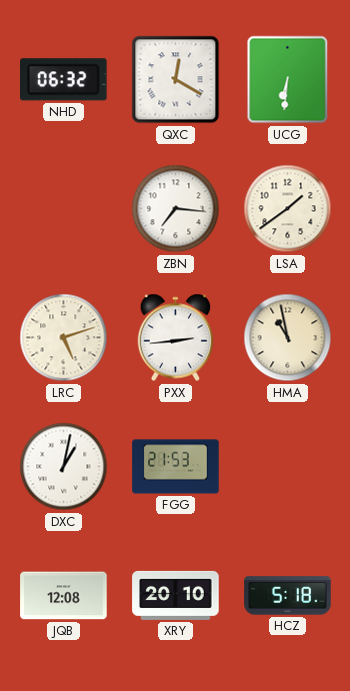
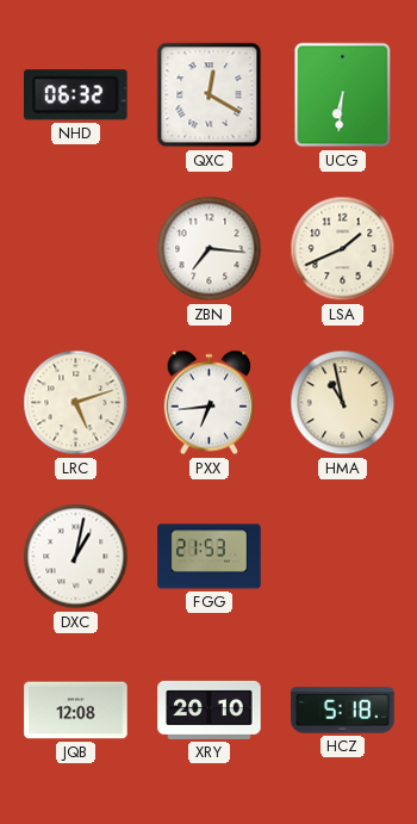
LSA: 1:39 -> 1:41 (343, 249)
PXX: 2:44 -> 6:44 (210, 403)
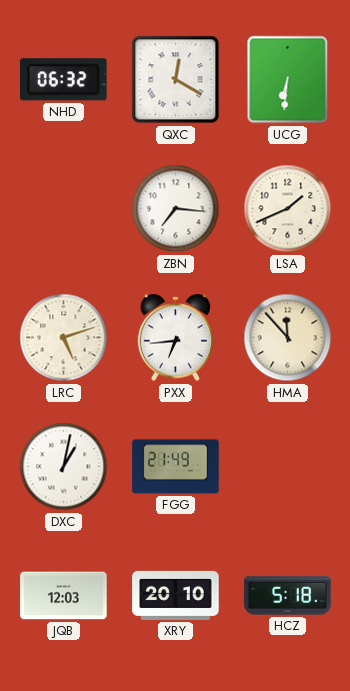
HMA: 10:58 -> 11:53 (288, 338)
FGG: 21:53 -> 21:49 (176, 467)
JQB: 12:08 -> 12:03 (64, 596)
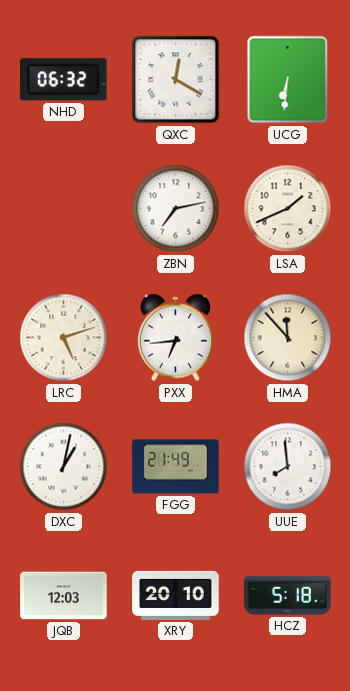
ZBN: 7:16 -> 7:13 (176, 209)
UUE: none -> 7:59 (288, 467)
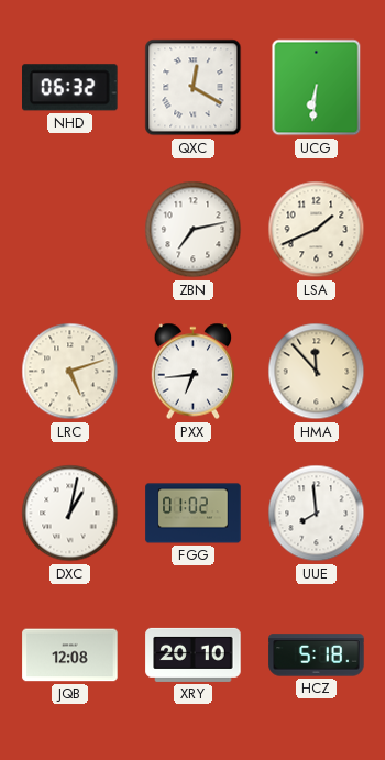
FGG: 21:49 -> 01:02 (194, 514)
JQB: 12:03 -> 12:08 (70, 656)
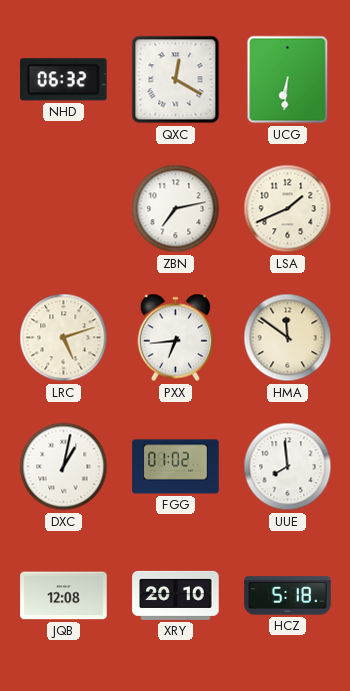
HMA: 11:53 -> 11:51 (288, 338)
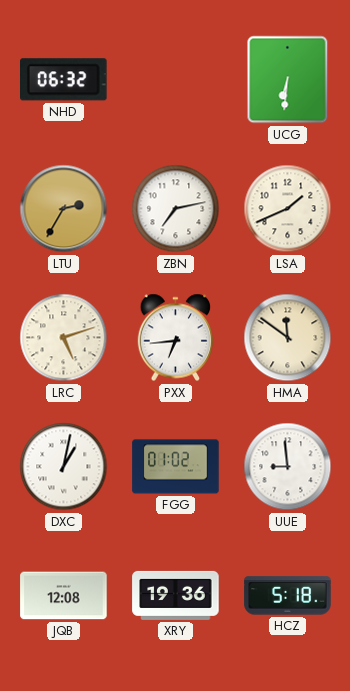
QXC: 12:20 -> none (176, 80)
LTU: none -> 2:35 (64, 209)
UUE: 7:59 -> 8:59 (288, 467)
XRY: 20:10 -> 19:36 (176, 595)
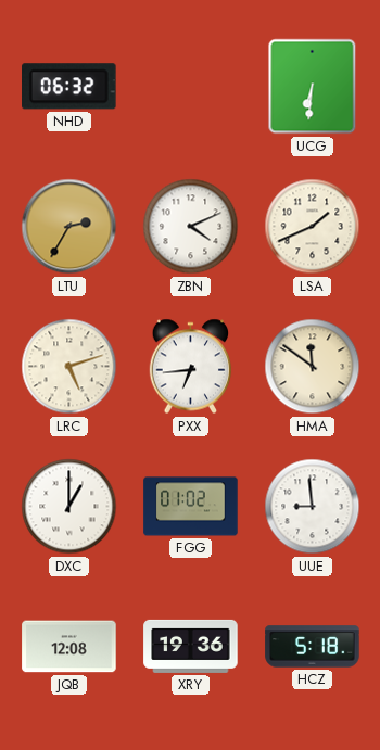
ZBN: 7:13 -> 4:11 (191, 227)
DXC: 1:02 -> 1:00 (69, 507)
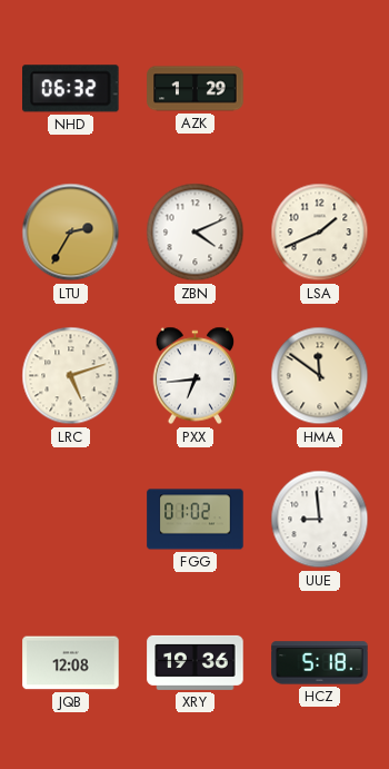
AZK: none -> 1:29 (196, 89)
UCG: 6:31 -> none (313, 87)
DXC: 1:00 -> none (69, 507)
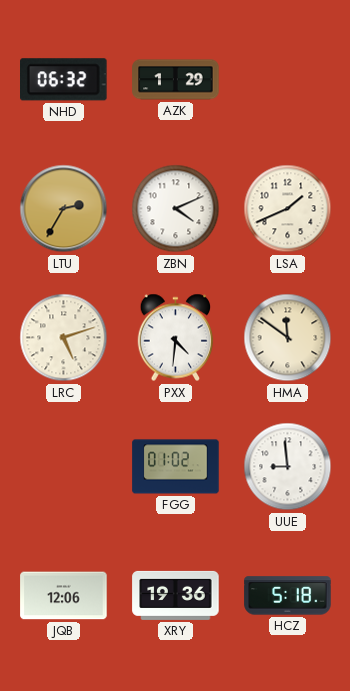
PXX: 6:44 -> 4:31 (176, 338)
JQB: 12:08 -> 12:06 (64, 596)
